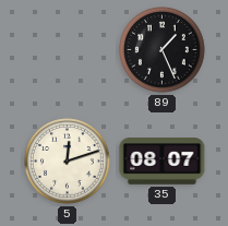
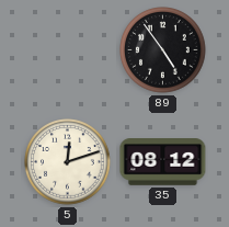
89: 1:26 -> 4:54 (163, 50)
35: 08:07 -> 08:12 (163, 162)
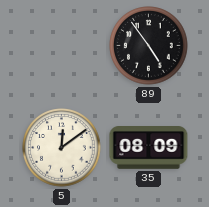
5: 12:12 -> 12:09 (62, 148)
35: 08:12 -> 08:09 (149, 148)
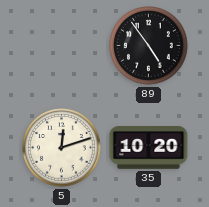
5: 12:09 -> 12:12 (62, 148)
35: 08:09 -> 10:20 (149, 148)
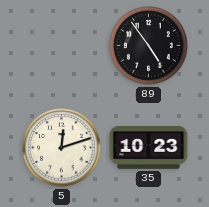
35: 10:20 -> 10:23 (149, 148)
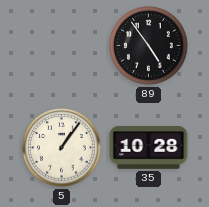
5: 12:12 -> 1:06 (62, 148)
35: 10:23 -> 10:28 (149, 148)
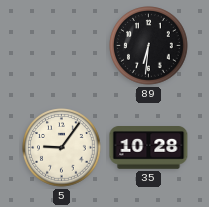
89: 4:54 -> 6:31 (149, 46)
5: 1:06 -> 9:06 (62, 148)
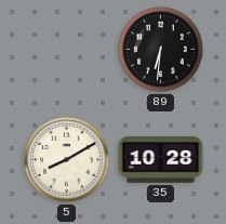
5: 9:06 -> 8:10 (67, 160)
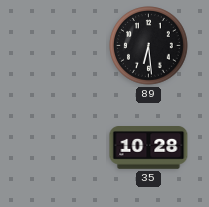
89: 6:31 -> 6:29 (149, 46)
5: 8:10 -> none (67, 160)
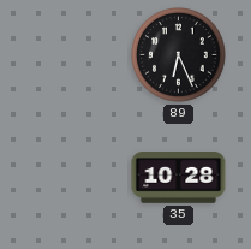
89: 6:29 -> 6:26 (179, 55)
